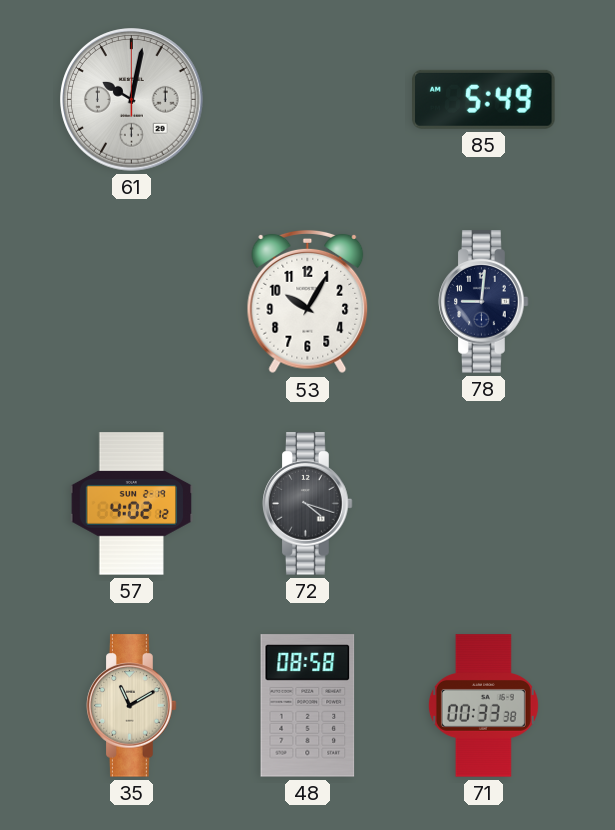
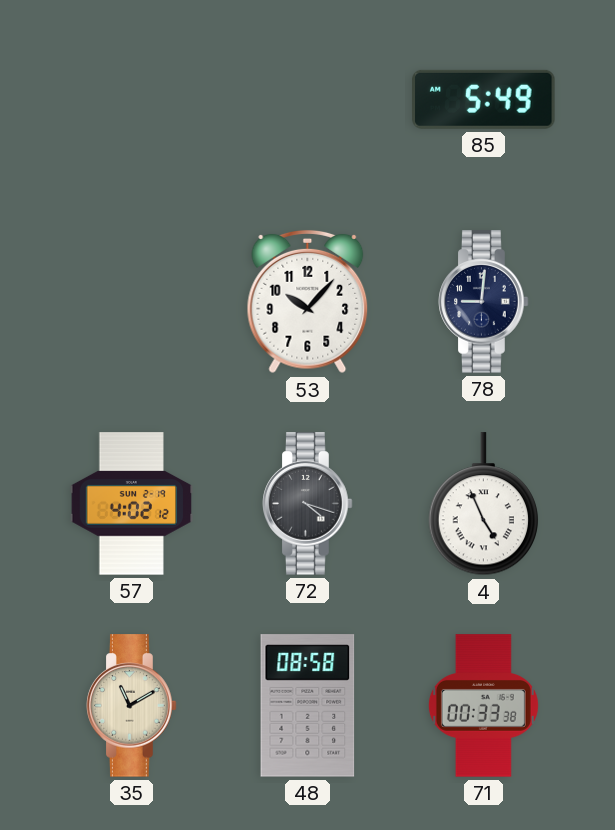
61: 10:02 -> none (132, 100)
53: 10:05 -> 10:07 (308, 302)
4: none -> 4:56 (483, 504)
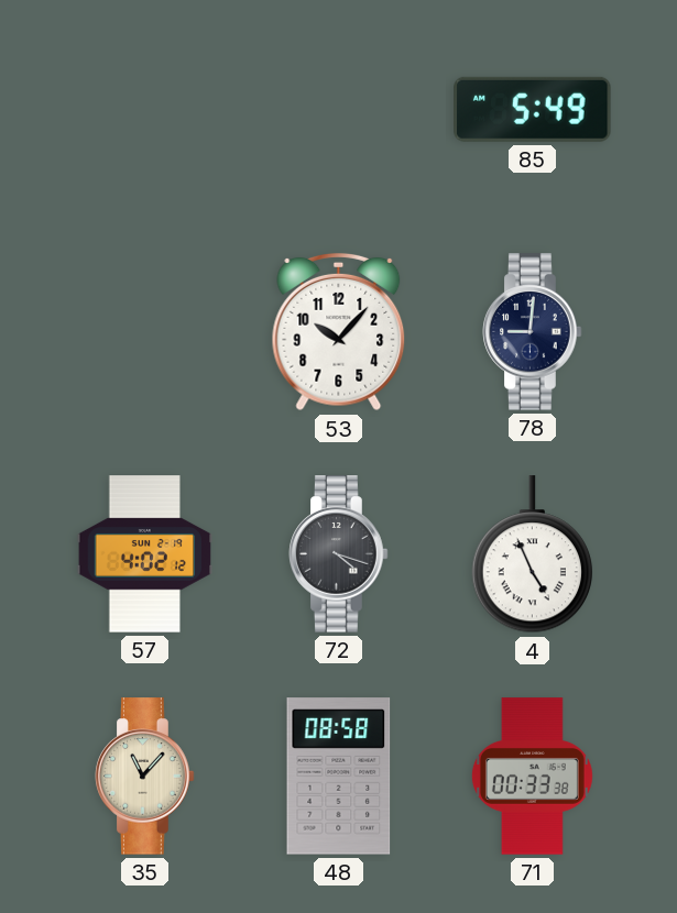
35: 11:10 -> 11:07 (145, 777)
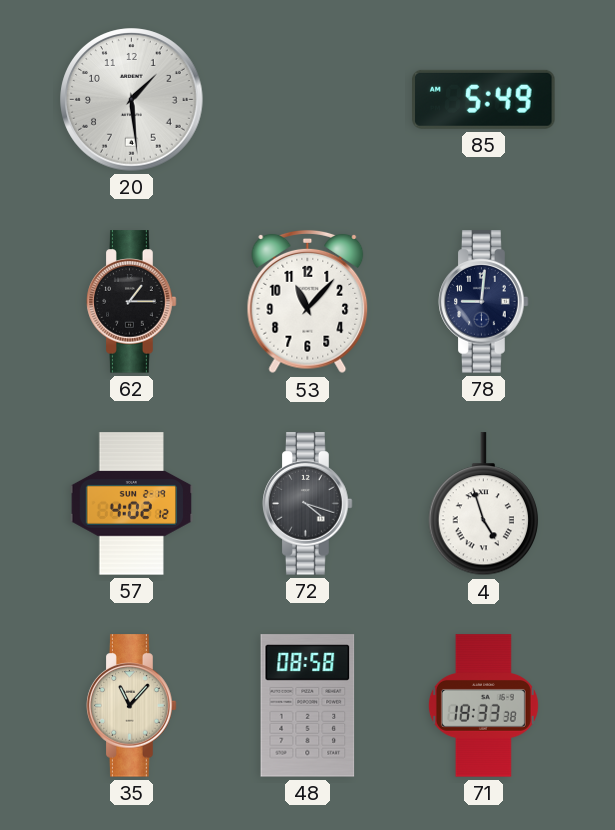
20: none -> 1:29 (132, 100)
62: none -> 1:15 (132, 302)
53: 10:07 -> 11:07 (308, 302)
4: 4:56 -> 4:57 (483, 504)
71: 00:33 -> 18:33 (483, 706)
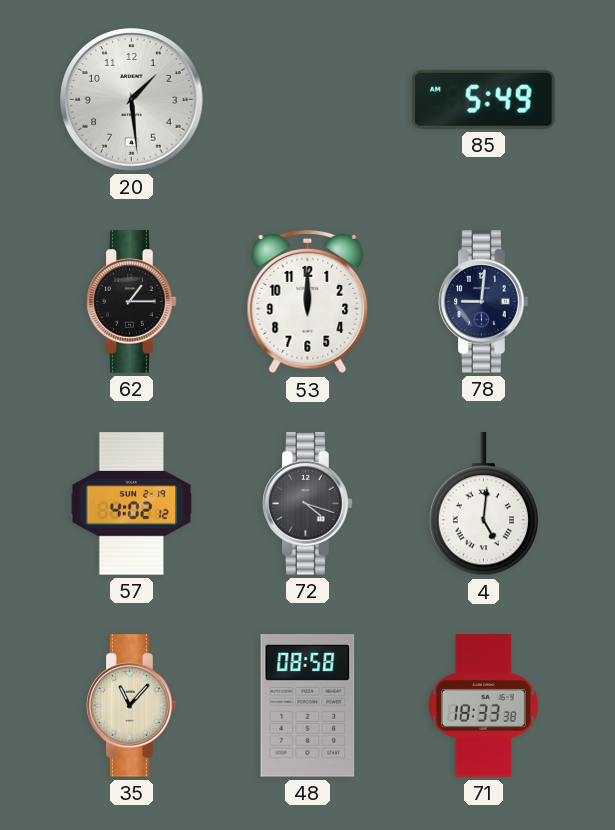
53: 11:07 -> 12:00 (308, 302)
4: 4:57 -> 5:01 (483, 504)
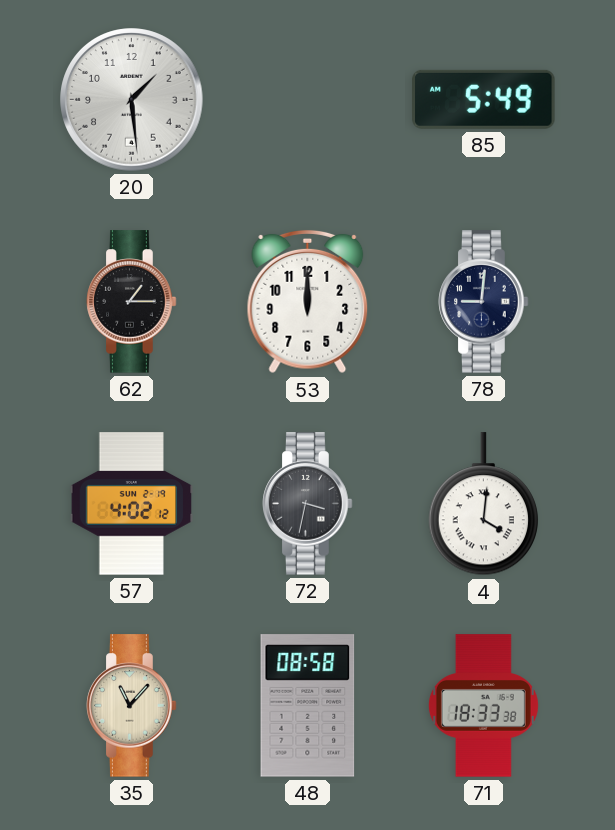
72: 4:18 -> 3:32 (308, 504)
4: 5:01 -> 4:01 (483, 504)
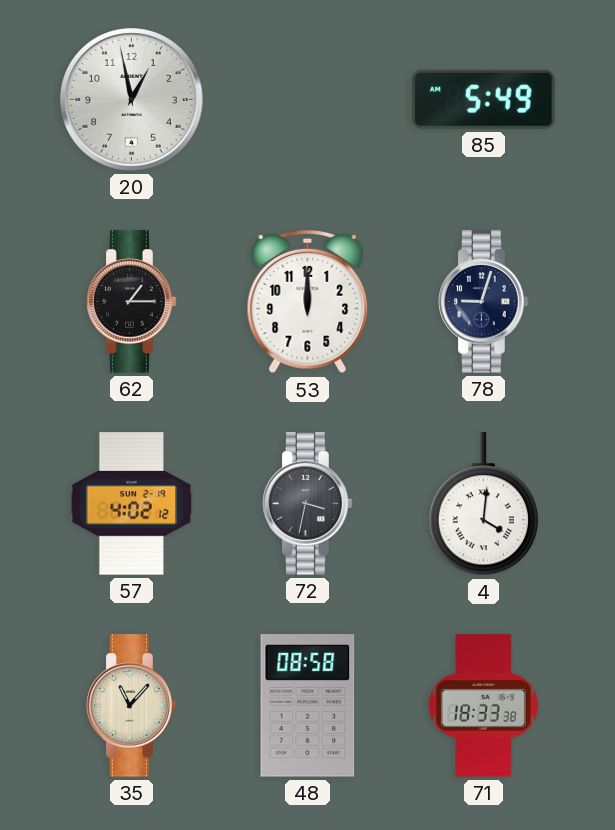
20: 1:29 -> 12:58 (132, 100)
78: 9:01 -> 9:03 (484, 302)
